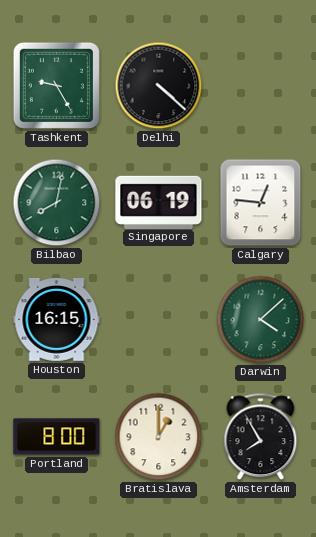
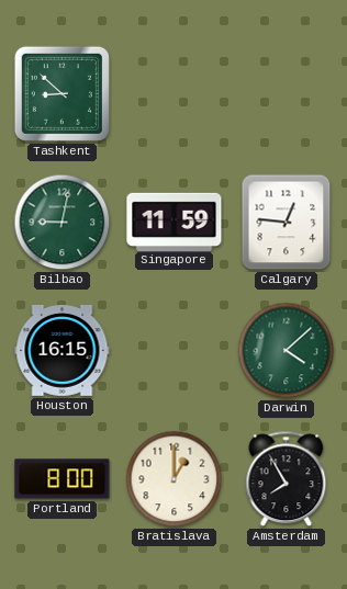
Tashkent: 9:25 -> 8:52 (61, 93)
Delhi: 4:22 -> none (159, 86)
Bilbao: 8:02 -> 9:02 (63, 223)
Singapore: 06:19 -> 11:59 (175, 222)
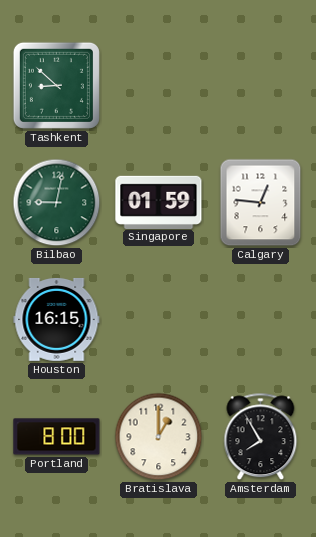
Singapore: 11:59 -> 01:59 (159, 202)
Darwin: 4:08 -> none (287, 351)
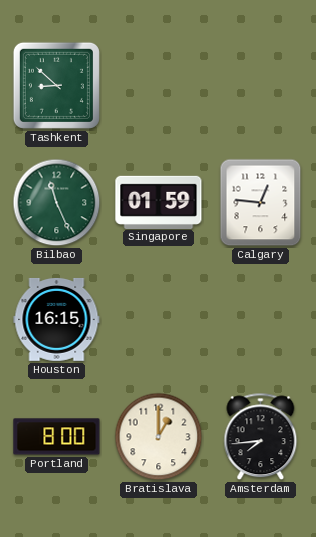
Bilbao: 9:02 -> 11:26 (57, 203)
Amsterdam: 7:55 -> 7:44 (261, 437)
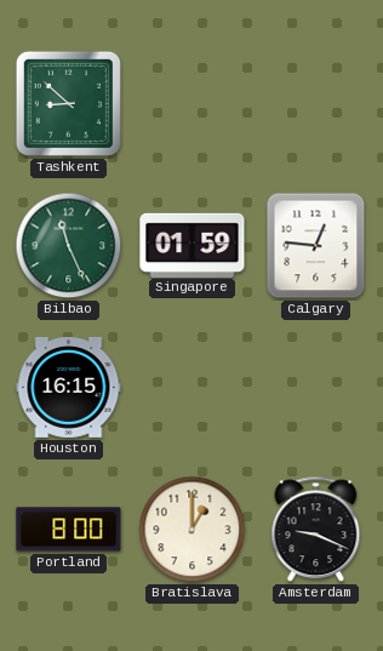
Amsterdam: 7:44 -> 9:19 (316, 530)
